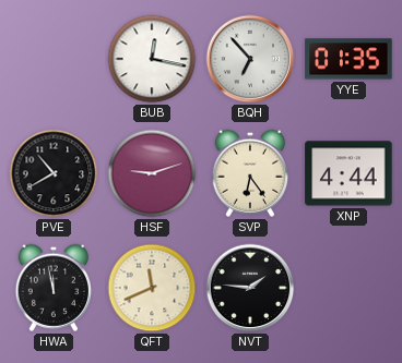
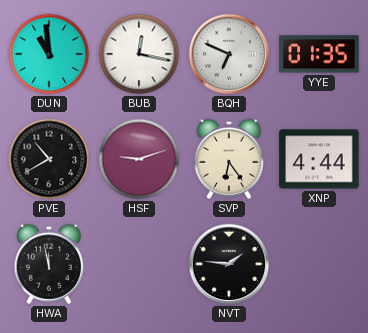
DUN: none -> 10:59 (49, 54)
BQH: 6:53 -> 6:49 (229, 54)
QFT: 11:41 -> none (152, 288)
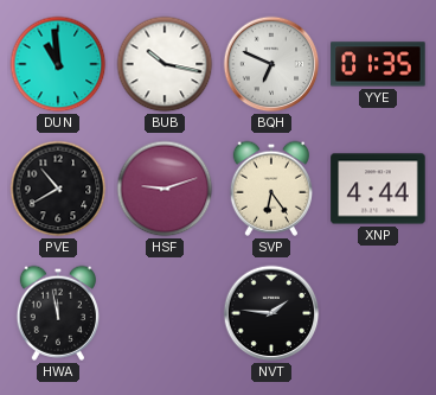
BUB: 12:17 -> 10:17 (165, 64)
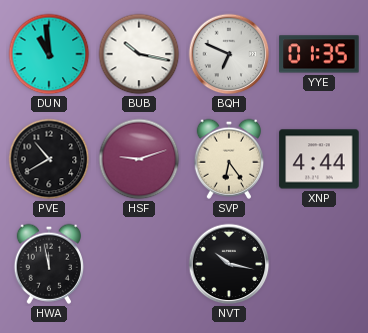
NVT: 1:46 -> 10:17 (229, 264)
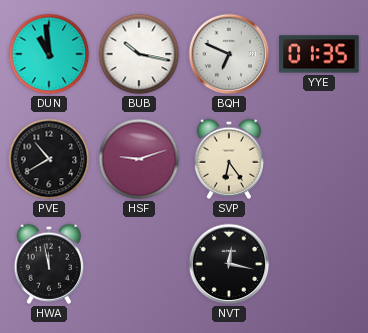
XNP: 4:44 -> none (319, 159)
NVT: 10:17 -> 12:17 (229, 264)
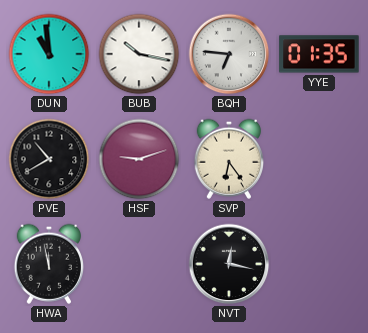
BQH: 6:49 -> 6:46 (229, 54)
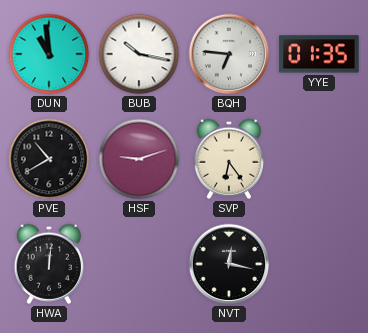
HWA: 11:58 -> 12:01 (48, 264)
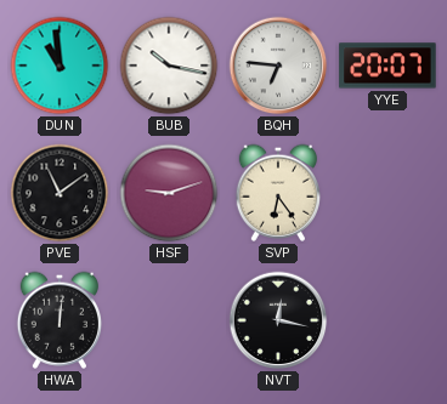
YYE: 01:35 -> 20:07 (387, 66)
PVE: 10:40 -> 11:09 (60, 193)
